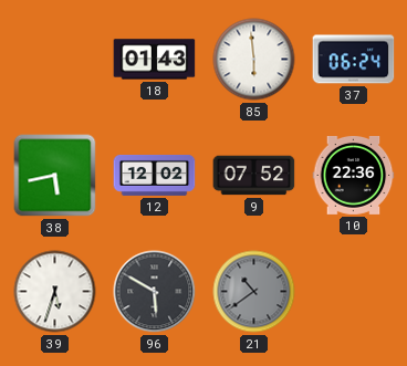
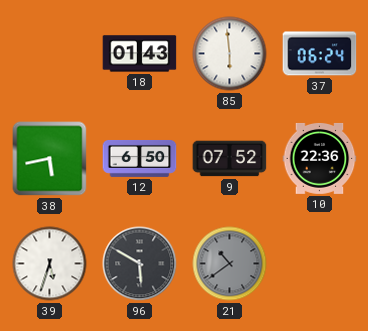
12: 12:02 -> 6:50 (140, 158)
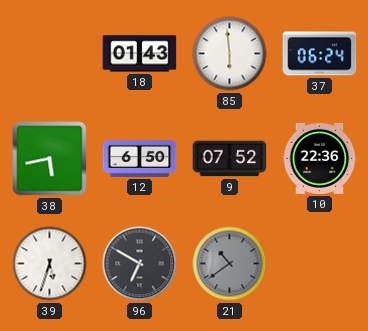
96: 5:50 -> 6:50 (140, 264)
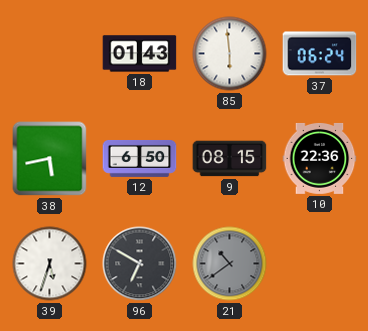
9: 07:52 -> 08:15 (230, 159)
